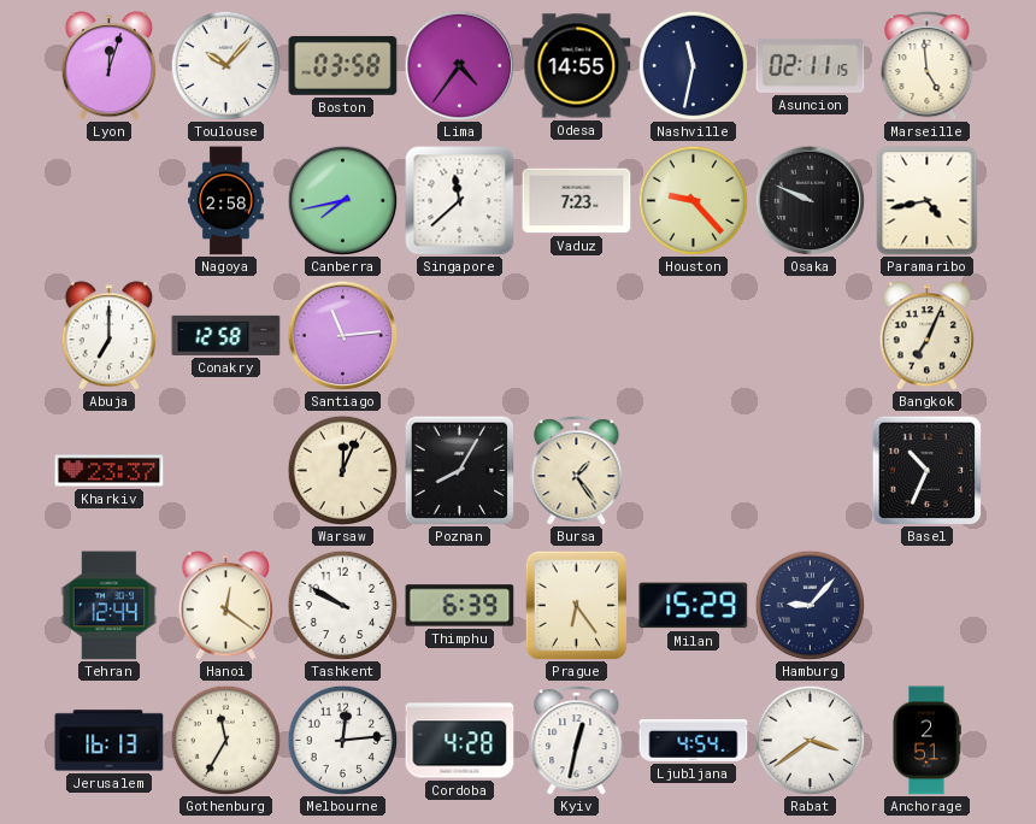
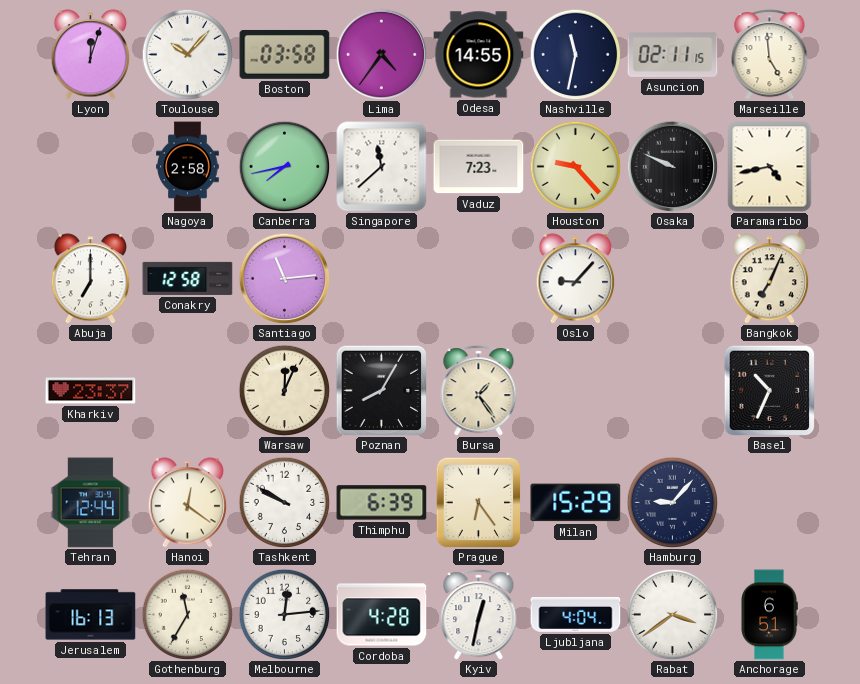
Oslo: none -> 9:07 (576, 279)
Ljubljana: 4:54 -> 4:04 (576, 614)
Anchorage: 2:51 -> 6:51 (769, 615)
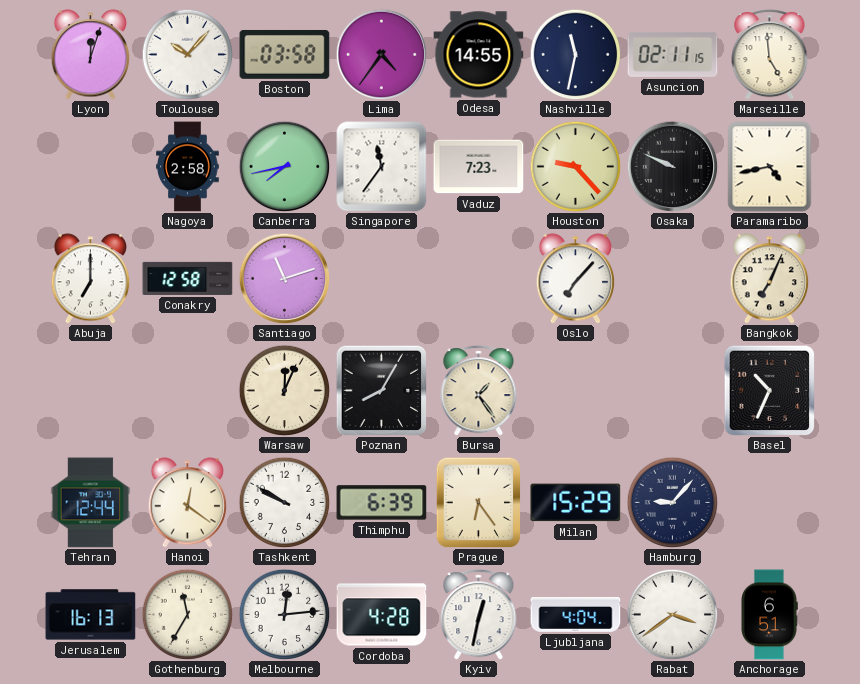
Singapore: 11:38 -> 11:36 (382, 167)
Santiago: 11:14 -> 11:12 (284, 278)
Oslo: 9:07 -> 7:07 (576, 279)
Kharkiv: 23:37 -> none (91, 391)
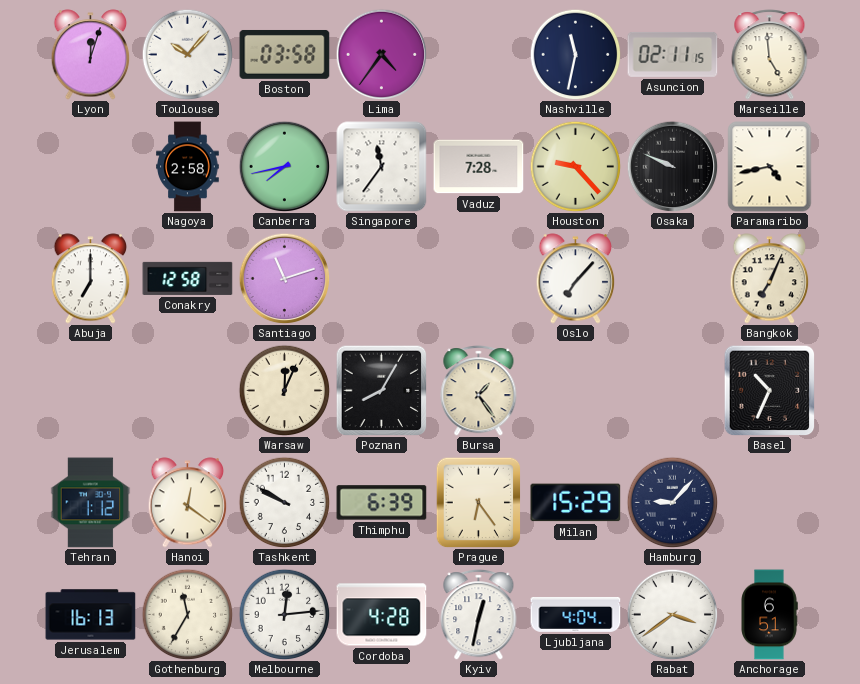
Odesa: 14:55 -> none (479, 55)
Vaduz: 7:23 -> 7:28 (479, 167)
Tehran: 12:44 -> 1:12 (91, 503)
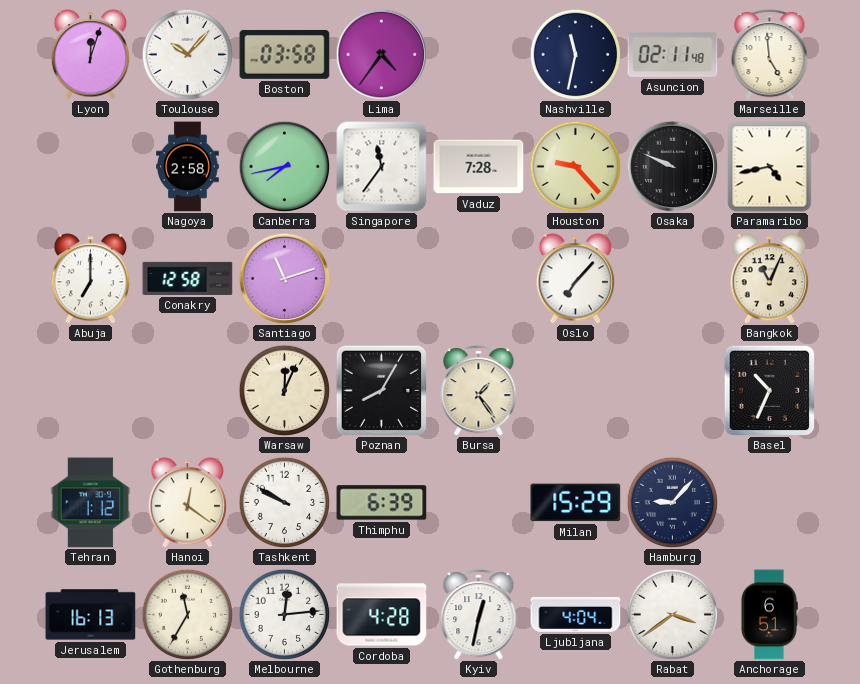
Asuncion: 02:11:15 -> 02:11:48 (673, 54)
Bangkok: 7:04 -> 11:04 (770, 279)
Prague: 6:24 -> none (479, 502)
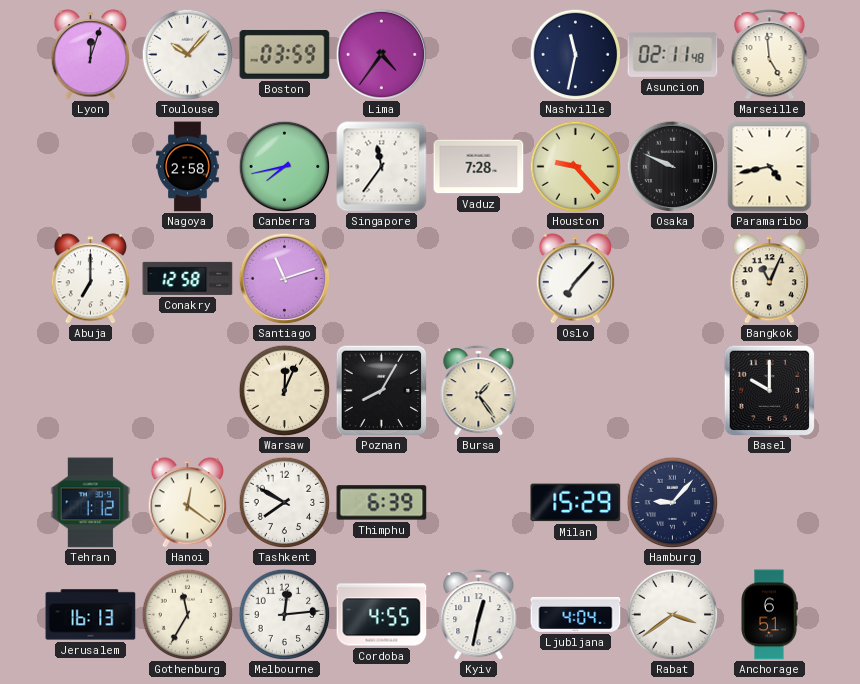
Boston: 03:58 -> 03:59 (285, 54)
Basel: 10:34 -> 10:00 (769, 390)
Tashkent: 9:50 -> 7:50 (284, 502)
Cordoba: 4:28 -> 4:55 (382, 615)
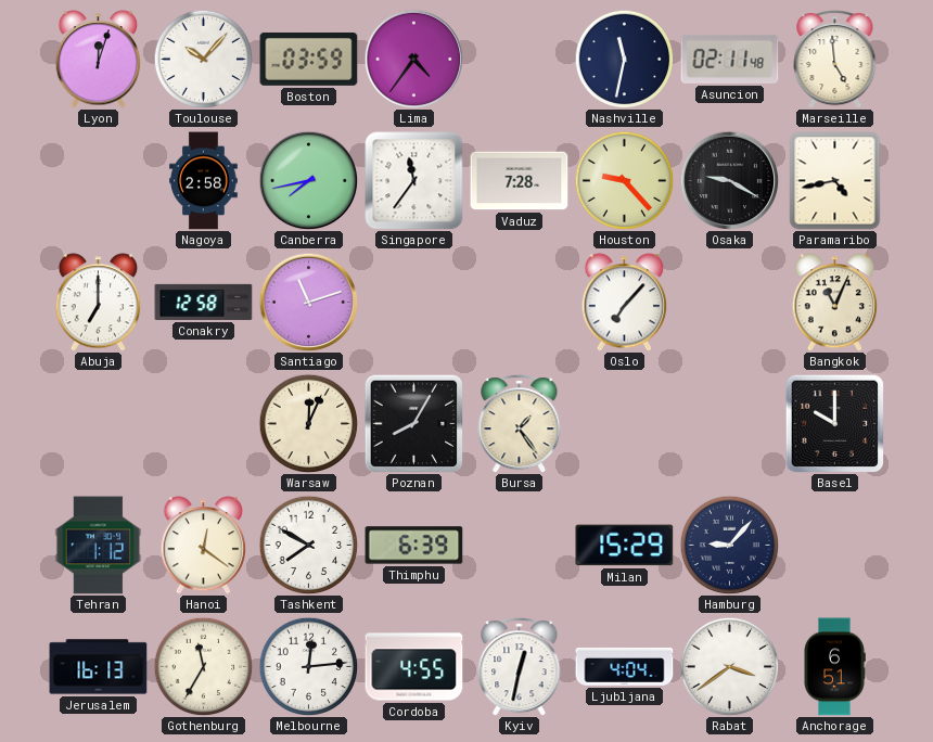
Osaka: 9:49 -> 9:20 (729, 180)
